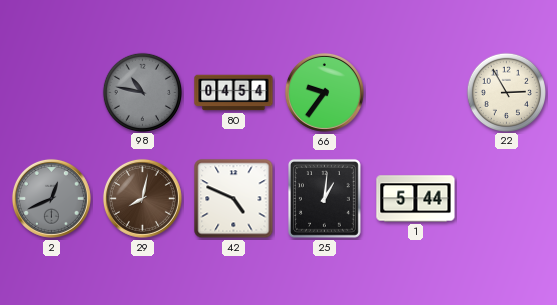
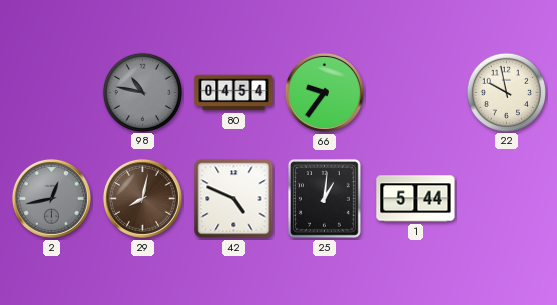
22: 2:55 -> 9:58 (506, 92)
2: 12:41 -> 12:43 (51, 198)
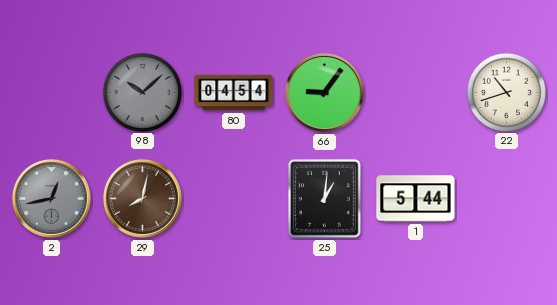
98: 10:47 -> 10:08 (142, 92)
66: 9:36 -> 9:06 (324, 92)
22: 9:58 -> 10:42 (506, 92)
42: 4:49 -> none (234, 199)
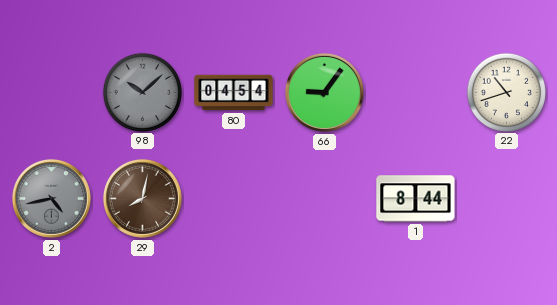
2: 12:43 -> 4:43 (51, 198)
25: 1:01 -> none (324, 198)
1: 5:44 -> 8:44 (416, 199)
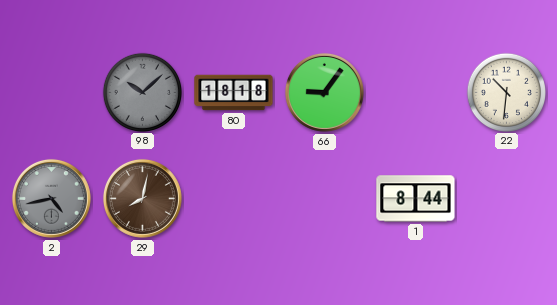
80: 04:54 -> 18:18 (234, 93)
22: 10:42 -> 10:31 (506, 92)
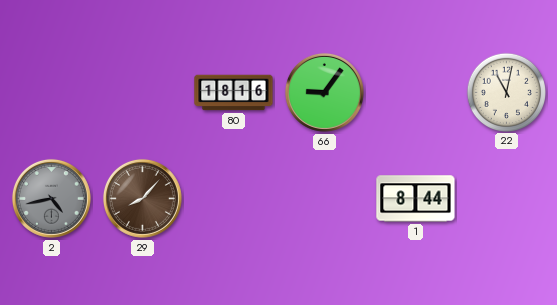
98: 10:08 -> none (142, 92)
80: 18:18 -> 18:16 (234, 93)
22: 10:31 -> 11:02 (506, 92)
29: 8:02 -> 8:07 (142, 198)
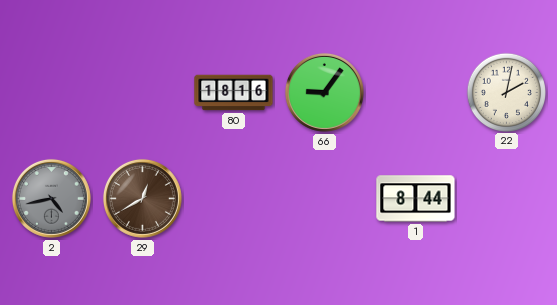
22: 11:02 -> 2:02 (506, 92)
29: 8:07 -> 12:40 (142, 198)
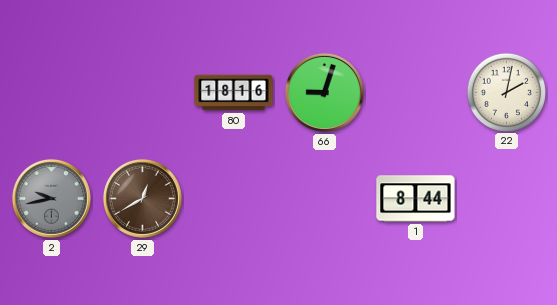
66: 9:06 -> 9:03 (324, 92)
2: 4:43 -> 9:43 (51, 198)
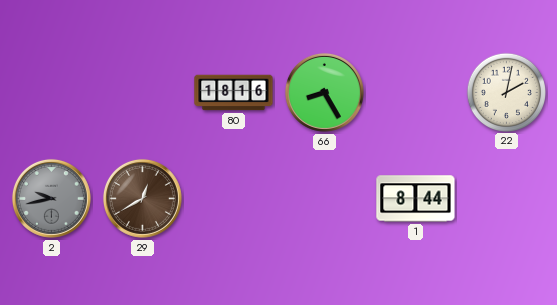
66: 9:03 -> 8:25 (324, 92)
